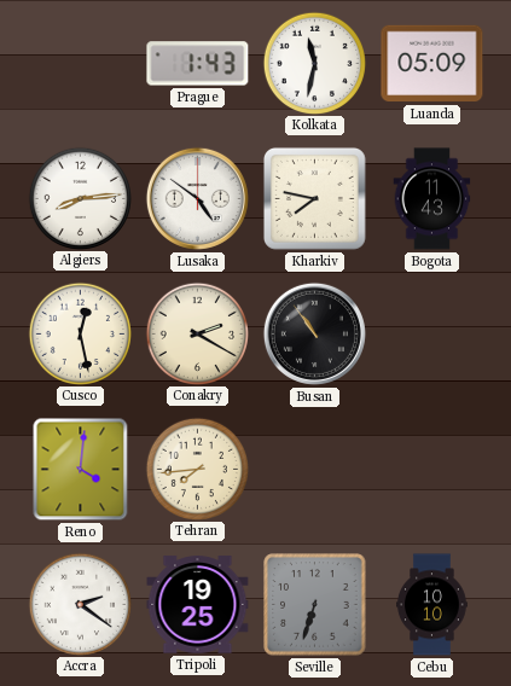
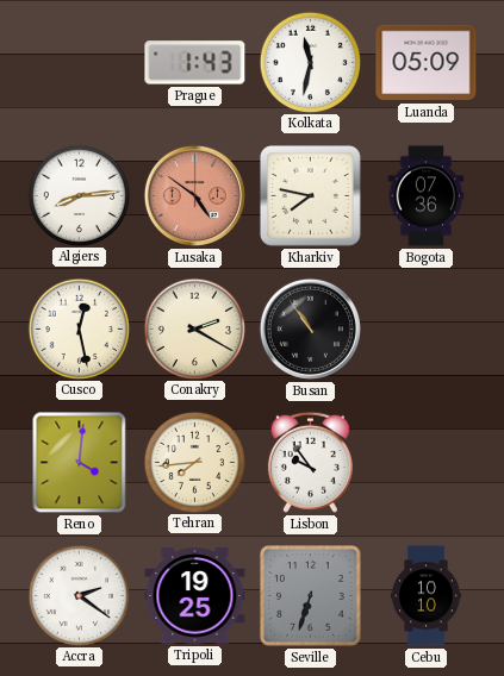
Lusaka dial: white -> salmon (194, 195)
Bogota: 11:43 -> 07:36 (427, 196)
Lisbon: none -> 9:54 (310, 462)
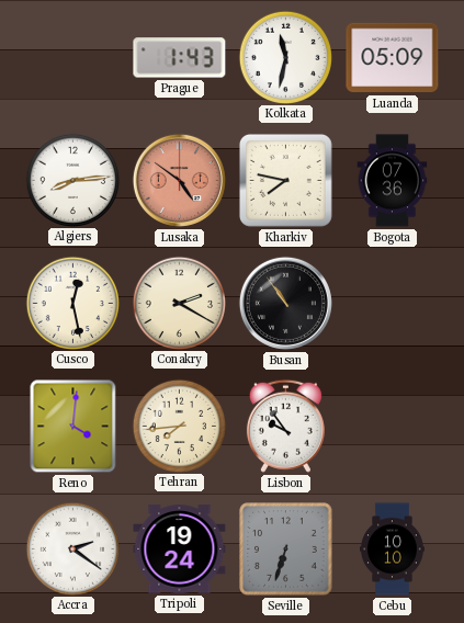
Tripoli: 19:25 -> 19:24 (180, 550)
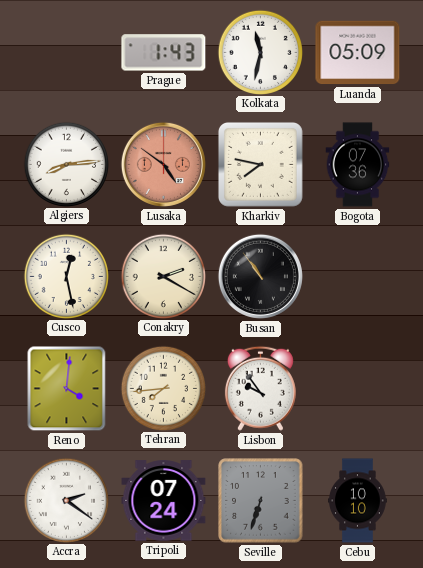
Tripoli: 19:24 -> 07:24 (164, 501)
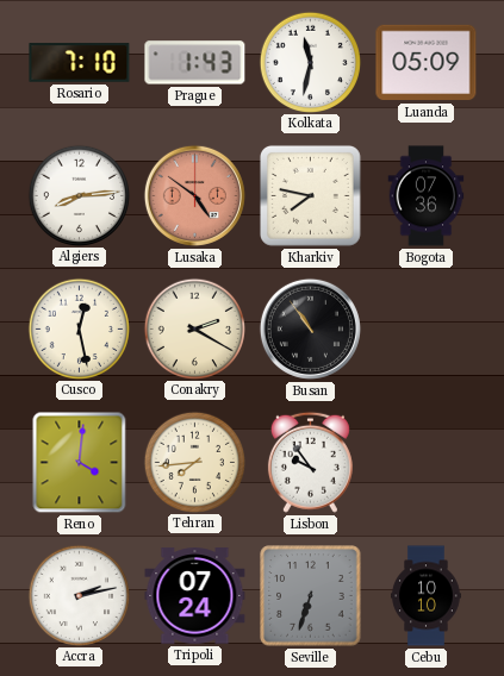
Rosario: none -> 7:10 (80, 63)
Accra: 2:21 -> 2:13 (79, 595)
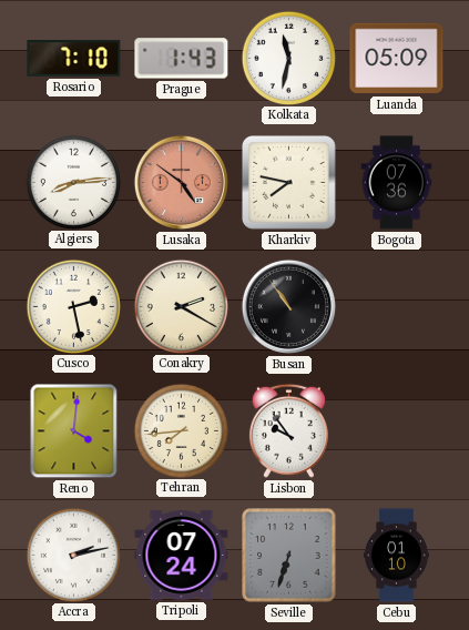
Cusco: 12:28 -> 2:28 (73, 306)
Cebu: 10:10 -> 01:10 (397, 556)
